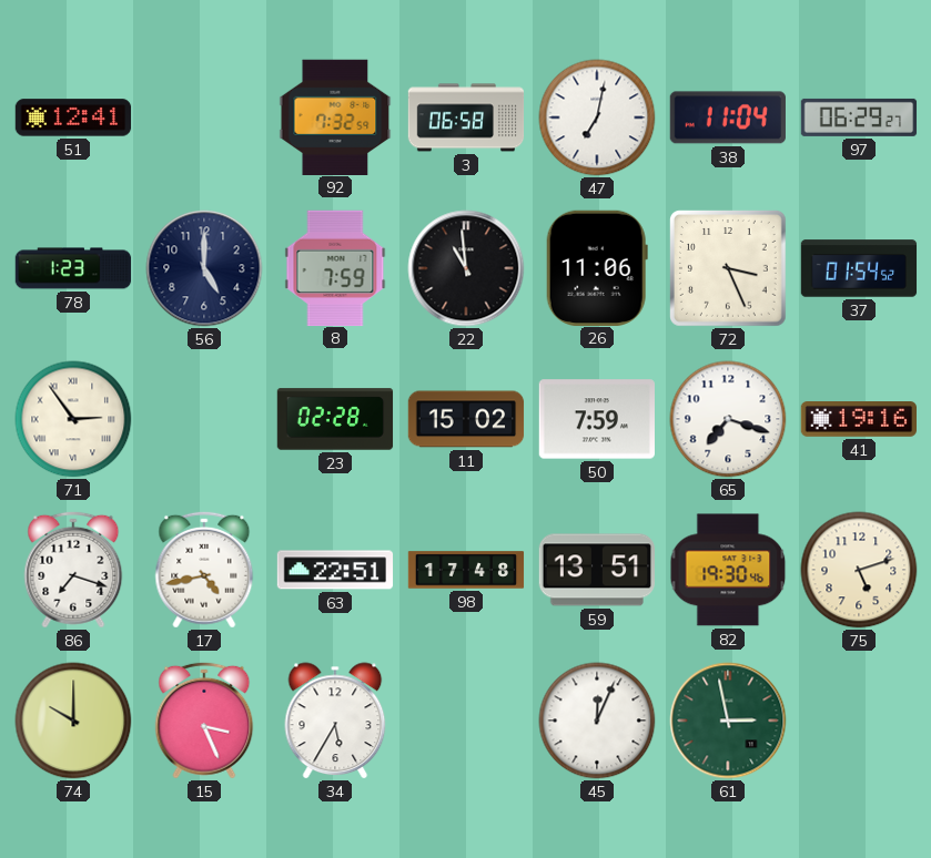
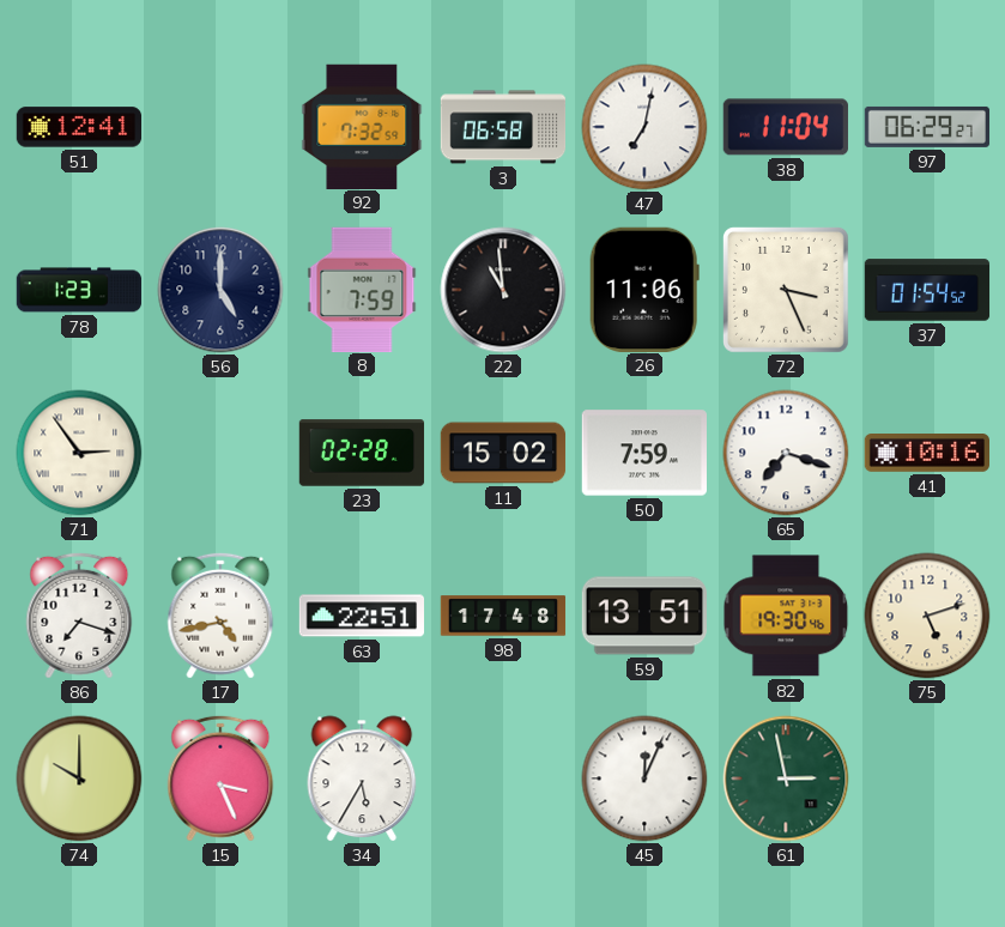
41: 19:16 -> 10:16 (926, 454)
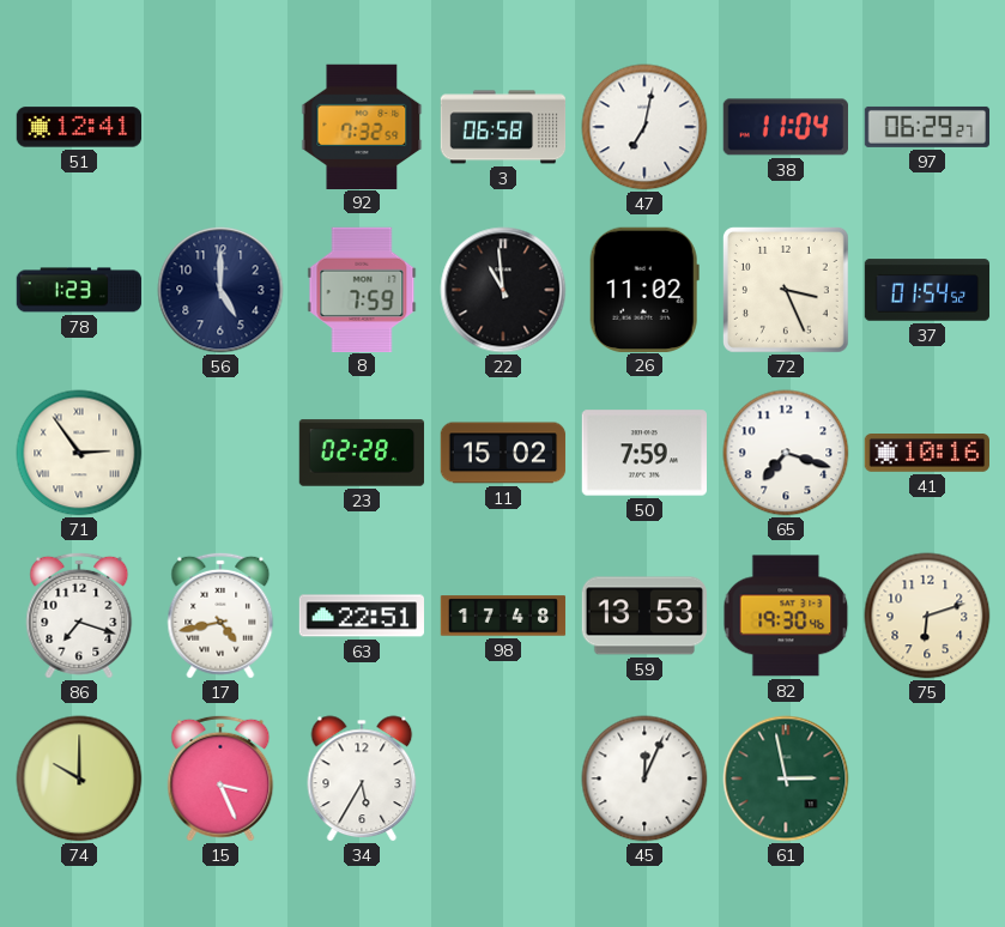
26: 11:06 -> 11:02 (644, 289)
59: 13:51 -> 13:53 (643, 616)
75: 5:12 -> 6:12 (927, 616)
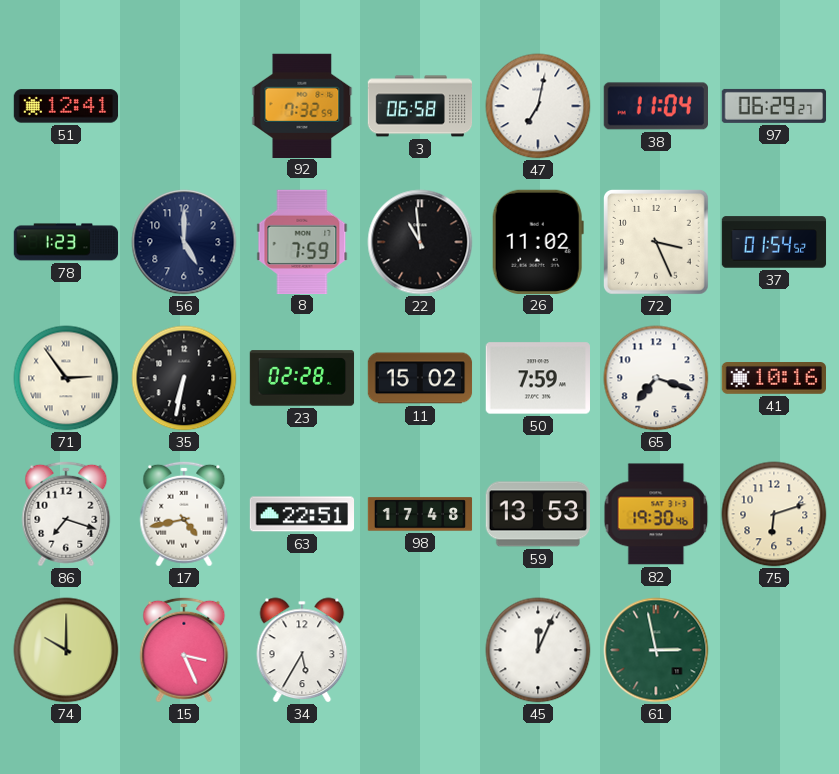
35: none -> 6:32 (184, 378)
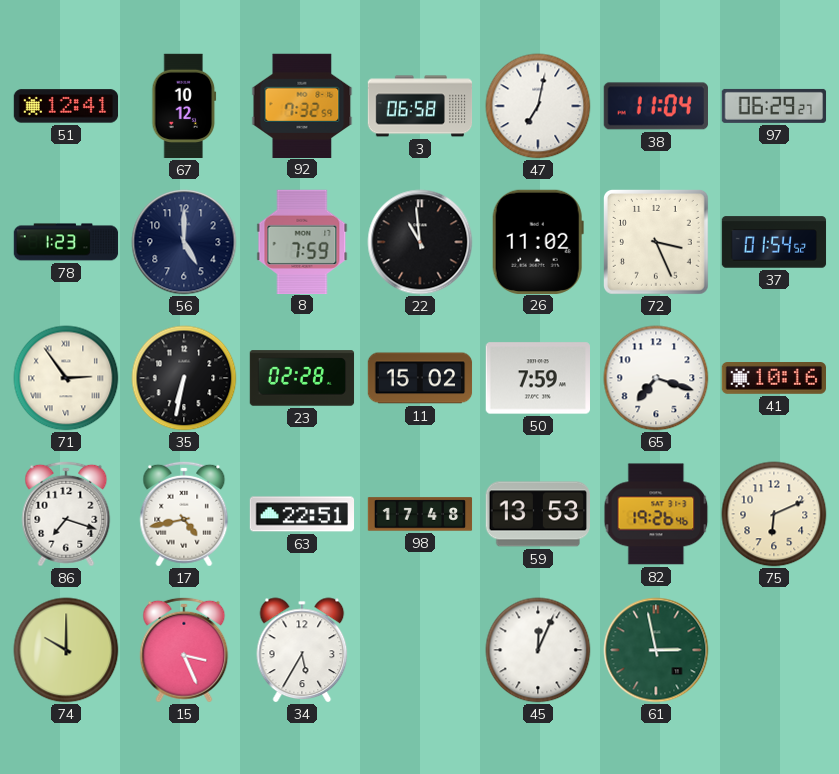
67: none -> 10:12 (184, 106)
82: 19:30 -> 19:26 (656, 514)
75: 6:12 -> 6:11 (774, 514)
